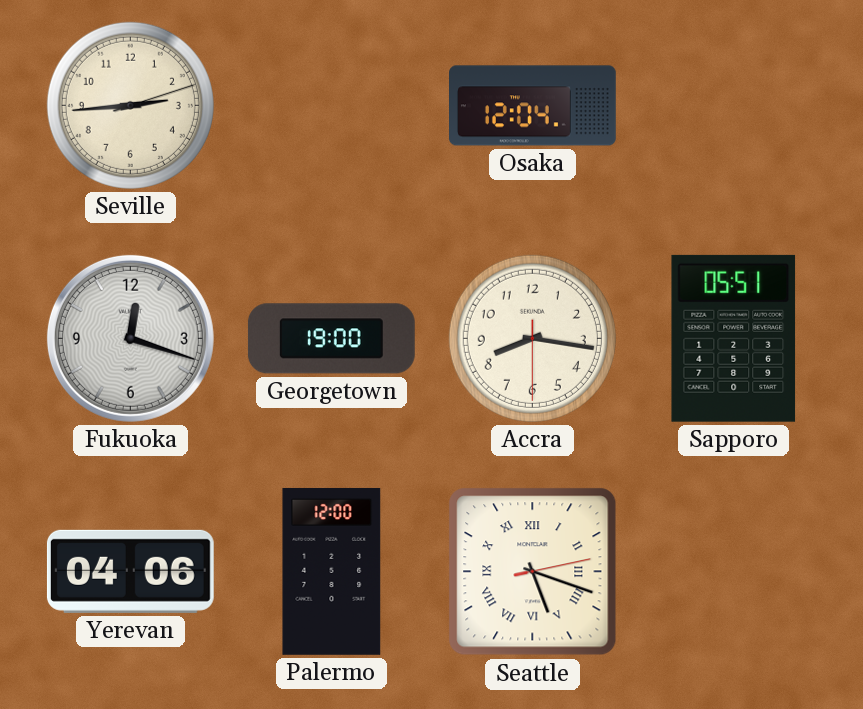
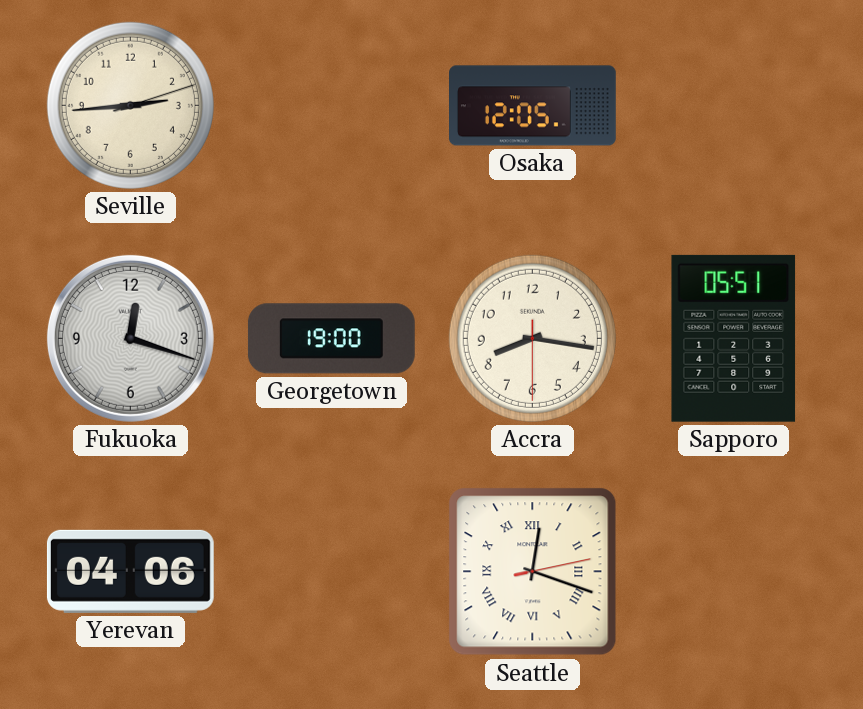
Osaka: 12:04 -> 12:05 (533, 106)
Palermo: 12:00 -> none (332, 571)
Seattle: 5:18 -> 12:18 (533, 572)
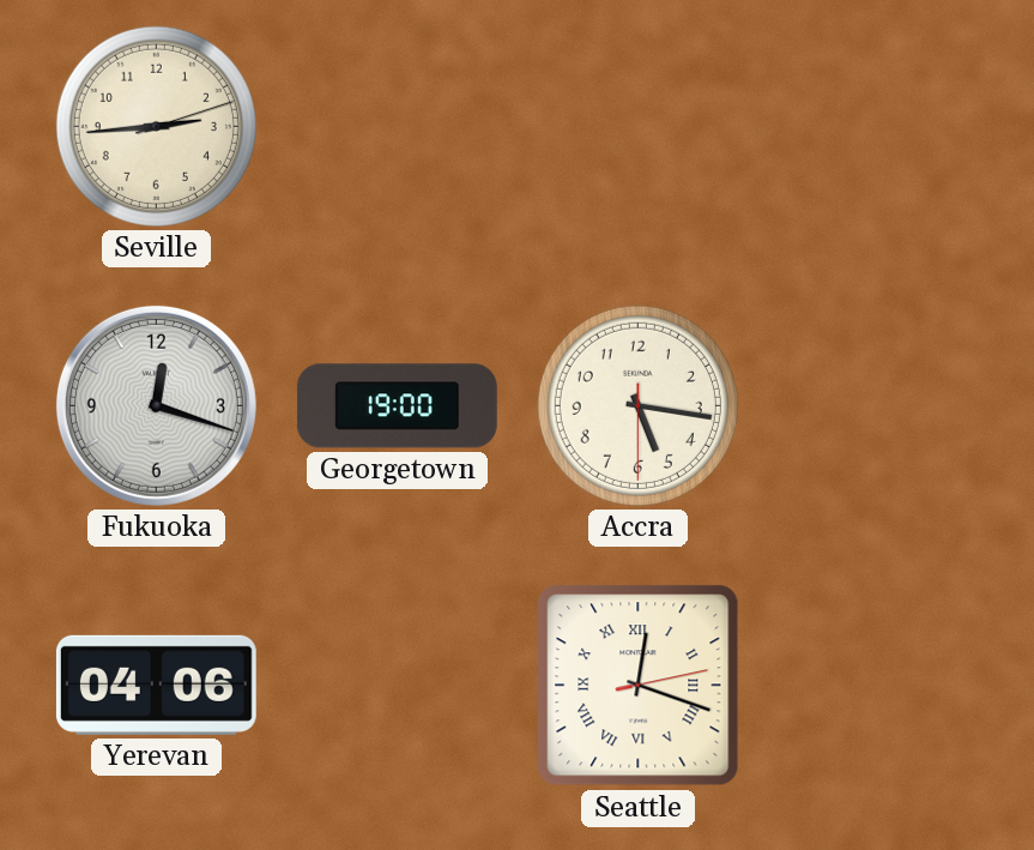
Osaka: 12:05 -> none (533, 106)
Accra: 8:16 -> 5:16 (637, 405)
Sapporo: 05:51 -> none (734, 338)
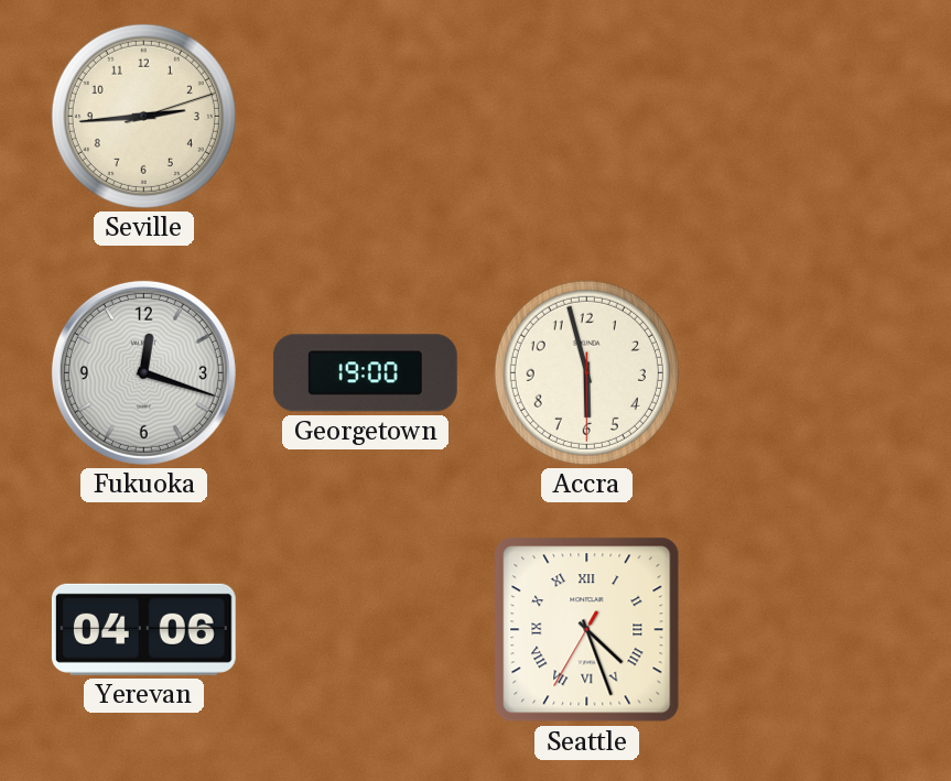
Accra: 5:16 -> 5:57 (586, 372)
Seattle: 12:18 -> 4:26 (587, 630)
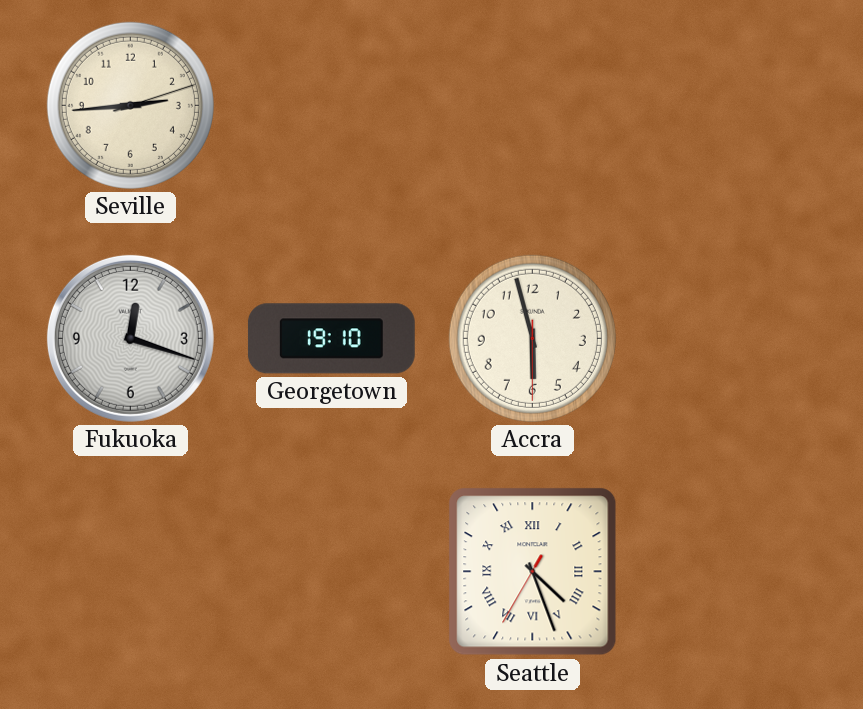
Georgetown: 19:00 -> 19:10 (331, 339)
Yerevan: 04:06 -> none (143, 629)
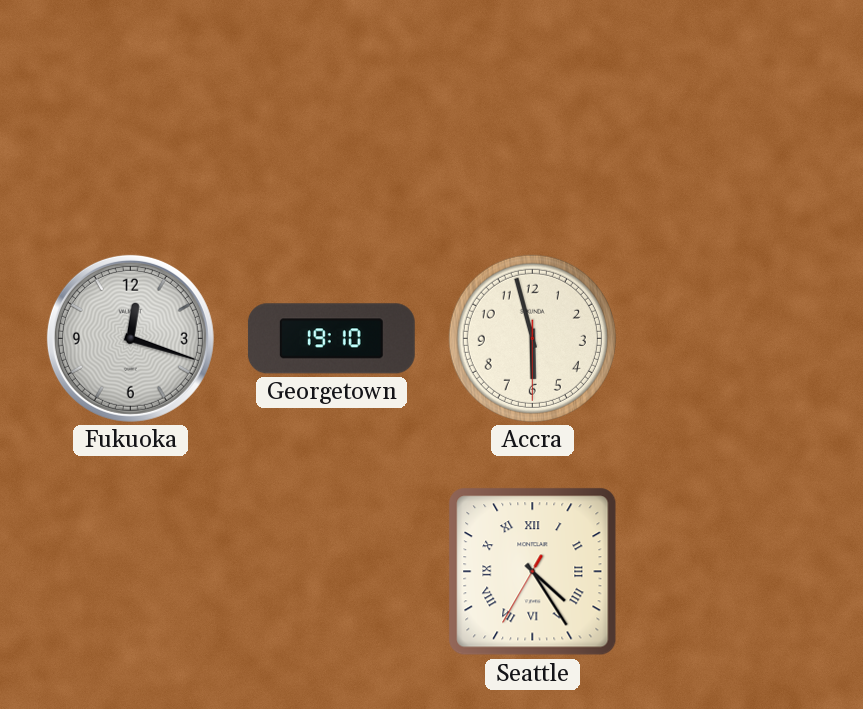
Seville: 2:44 -> none (130, 105)
Seattle: 4:26 -> 4:24 (533, 572)
